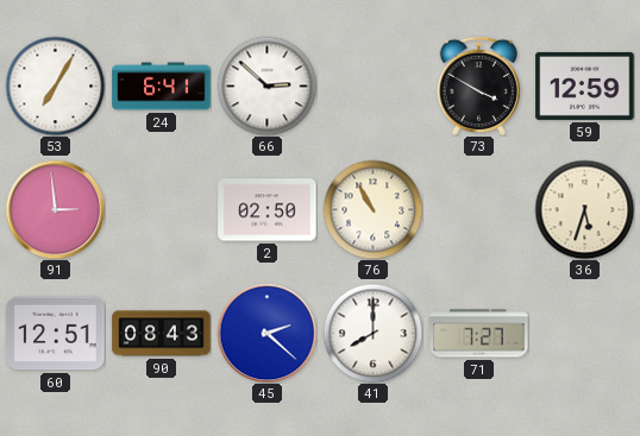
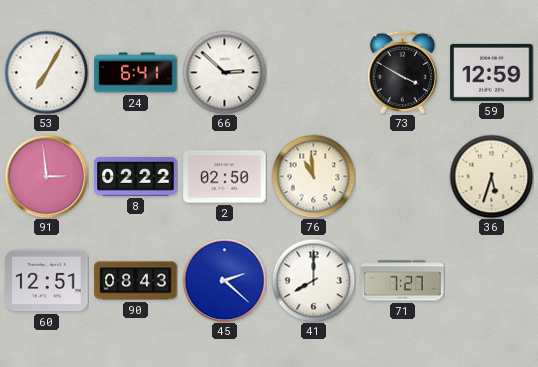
8: none -> 02:22 (136, 177)
76: 10:55 -> 10:59 (313, 176)
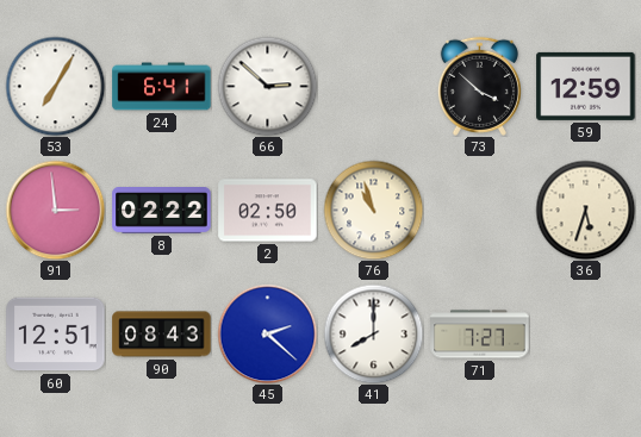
73: 3:50 -> 3:52 (479, 86)
76: 10:59 -> 10:57 (373, 210)
